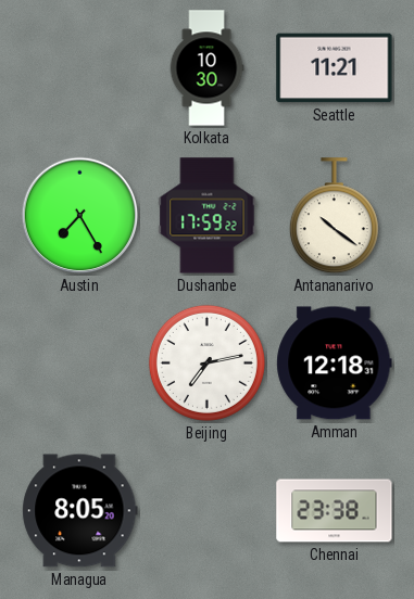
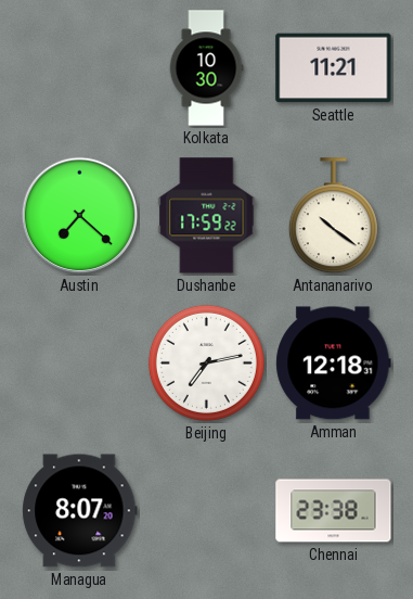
Austin: 7:25 -> 7:22 (80, 216)
Managua: 8:05 -> 8:07 (80, 511)
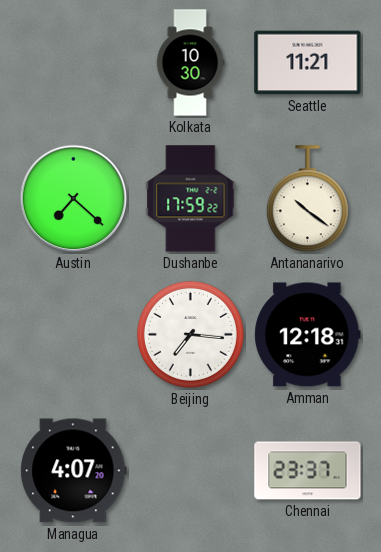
Beijing: 7:13 -> 7:16 (190, 334)
Managua: 8:07 -> 4:07 (74, 471)
Chennai: 23:38 -> 23:37 (308, 471)
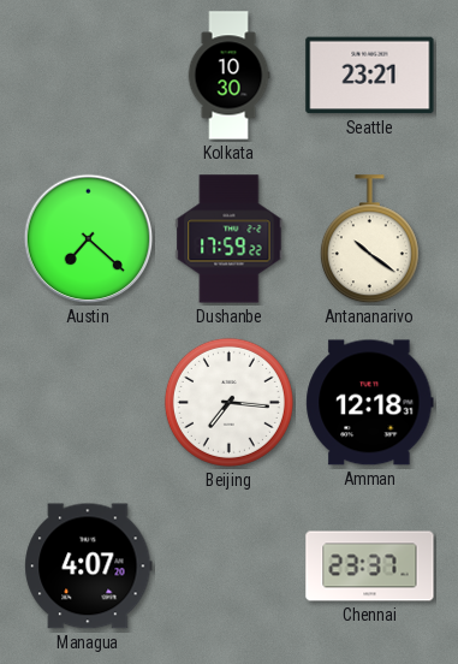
Seattle: 11:21 -> 23:21 (370, 76)
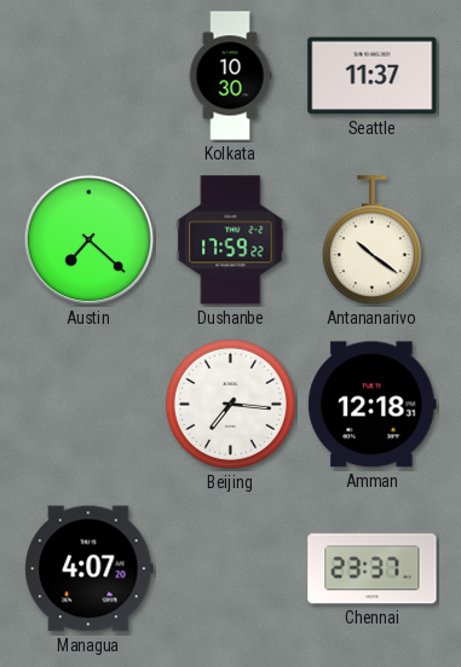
Seattle: 23:21 -> 11:37 (373, 76)
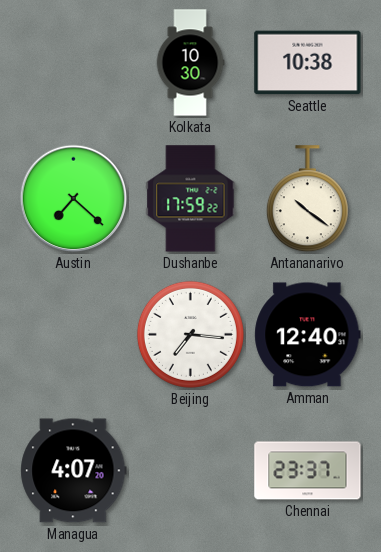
Seattle: 11:37 -> 10:38 (308, 63)
Amman: 12:18 -> 12:40 (308, 335)
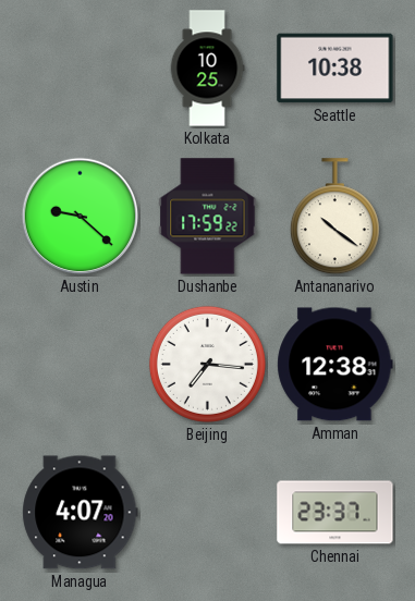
Kolkata: 10:30 -> 10:25 (207, 69)
Austin: 7:22 -> 9:22 (81, 217)
Amman: 12:40 -> 12:38 (335, 365)
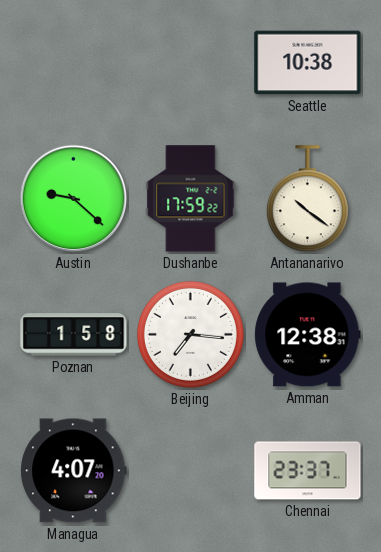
Kolkata: 10:25 -> none (207, 69)
Poznan: none -> 1:58 (74, 335)
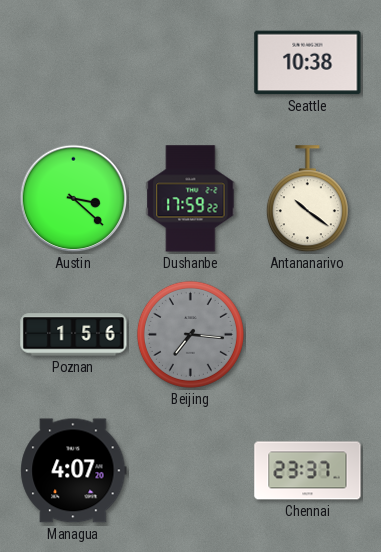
Austin: 9:22 -> 3:22 (74, 199)
Poznan: 1:58 -> 1:56 (74, 335)
Beijing dial: white -> grey (190, 334)
Amman: 12:38 -> none (308, 335)
